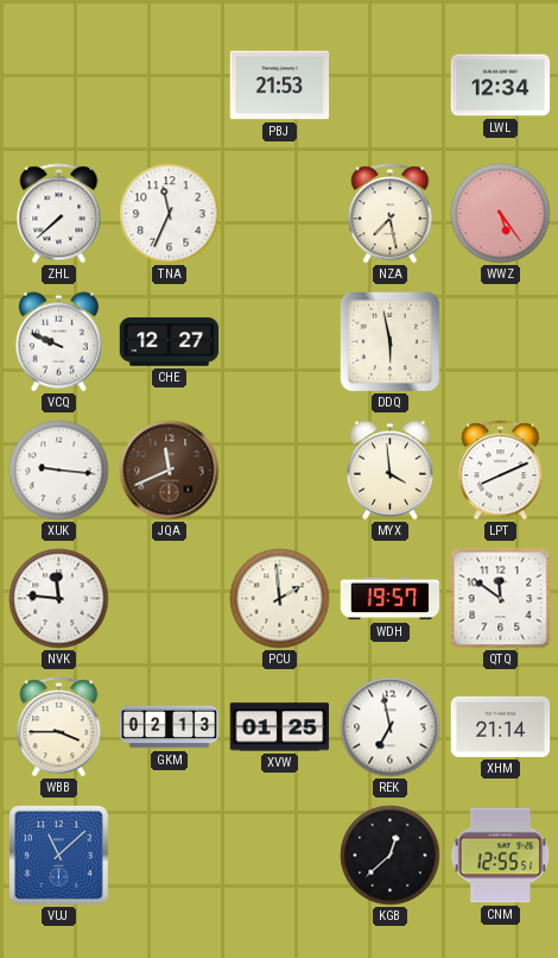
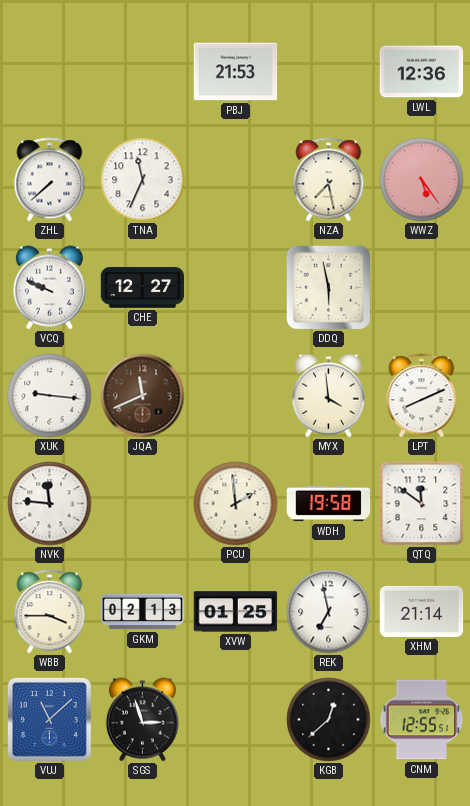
LWL: 12:34 -> 12:36 (422, 72)
WDH: 19:57 -> 19:58 (329, 504)
SGS: none -> 2:57 (142, 720)
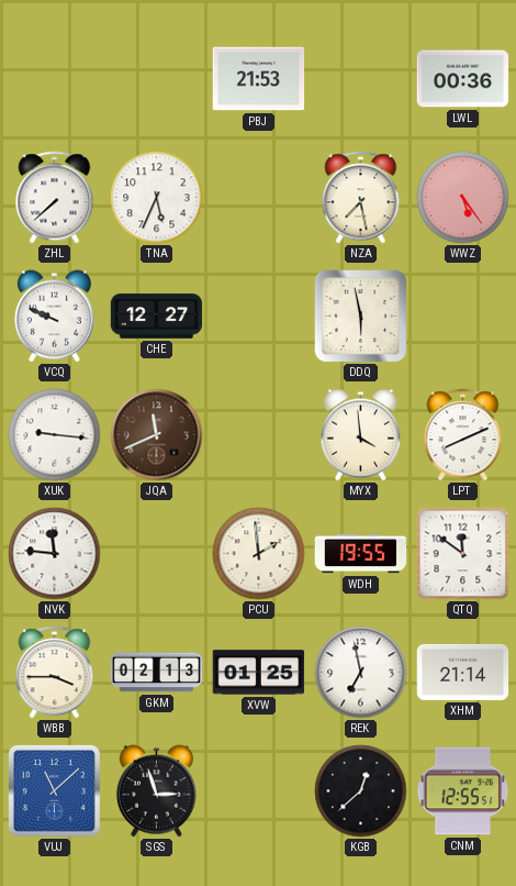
LWL: 12:36 -> 00:36 (463, 79)
TNA: 11:34 -> 5:34 (157, 198)
WDH: 19:58 -> 19:55 (361, 554)
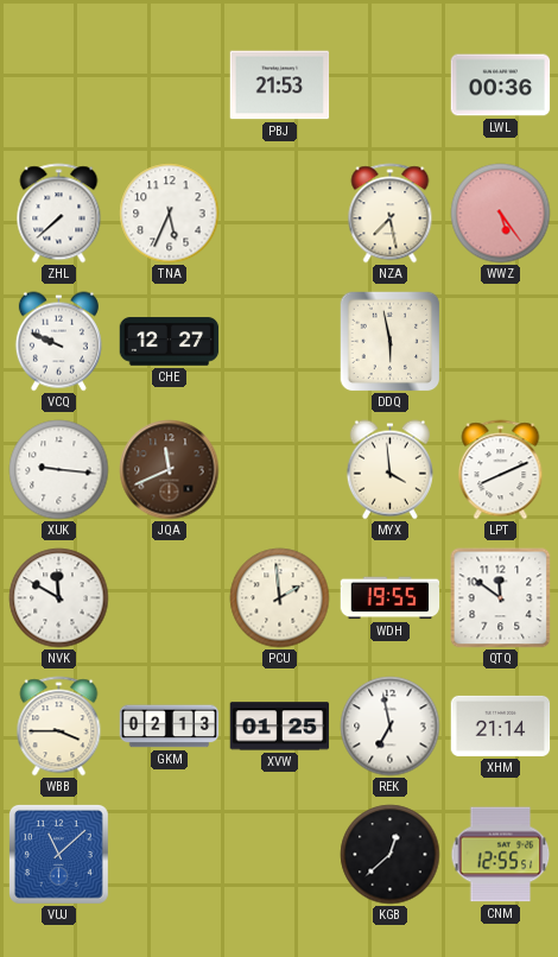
NVK: 11:46 -> 11:50 (59, 598)
SGS: 2:57 -> none (156, 791)
